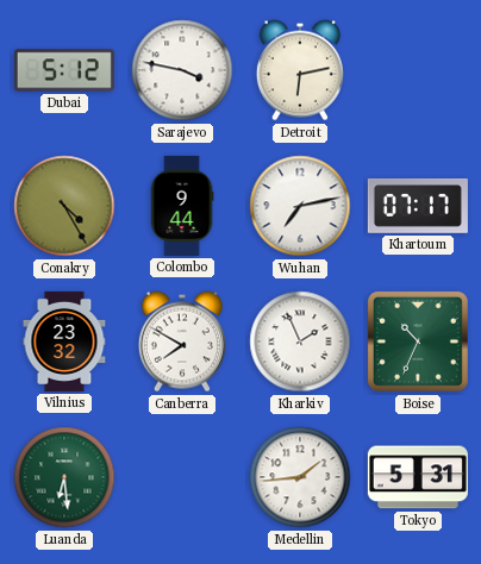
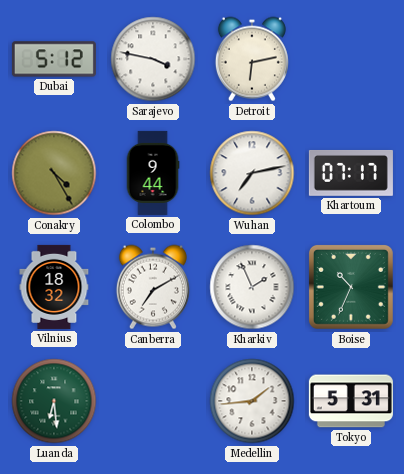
Vilnius: 23:32 -> 18:32 (54, 287)
Canberra: 7:50 -> 7:10 (153, 287)
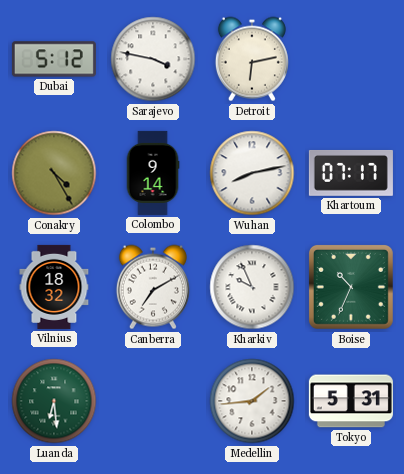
Colombo: 9:44 -> 9:14 (153, 173)
Wuhan: 7:13 -> 8:13 (252, 173)
Kharkiv: 1:56 -> 9:56 (252, 287)
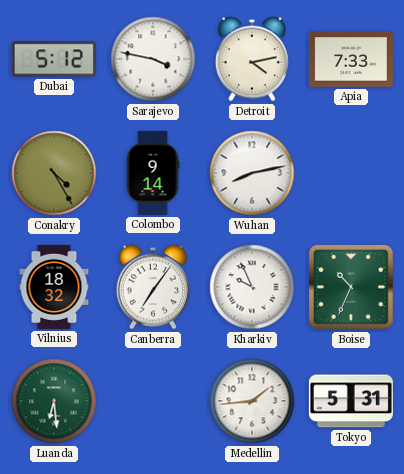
Detroit: 6:13 -> 4:13 (252, 59)
Apia: none -> 7:33 (351, 59)
Khartoum: 07:17 -> none (351, 173)
Canberra: 7:10 -> 7:06 (153, 287)
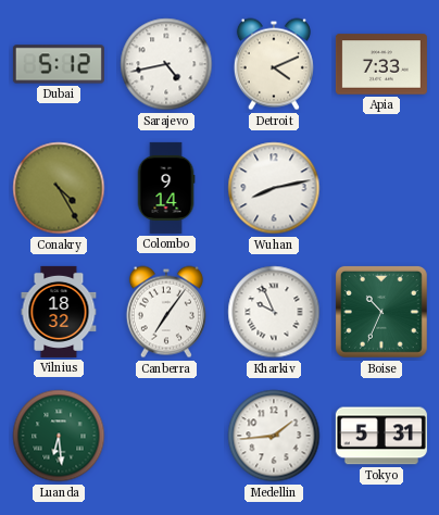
Sarajevo: 3:47 -> 4:43 (166, 64)
Detroit: 4:13 -> 4:11 (274, 64)
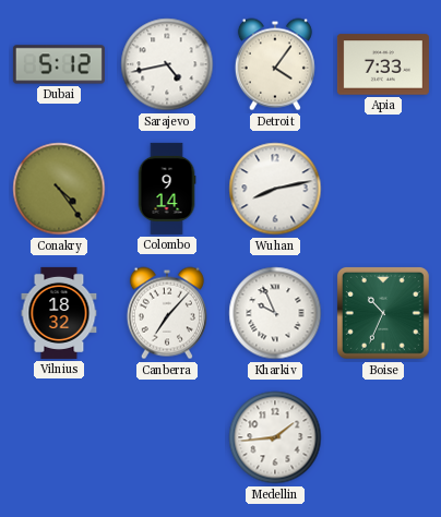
Detroit: 4:11 -> 4:06 (275, 64)
Conakry: 4:25 -> 4:24 (59, 189)
Canberra: 7:06 -> 7:07 (167, 313)
Luanda: 6:29 -> none (59, 436)
Tokyo: 5:31 -> none (381, 436)
